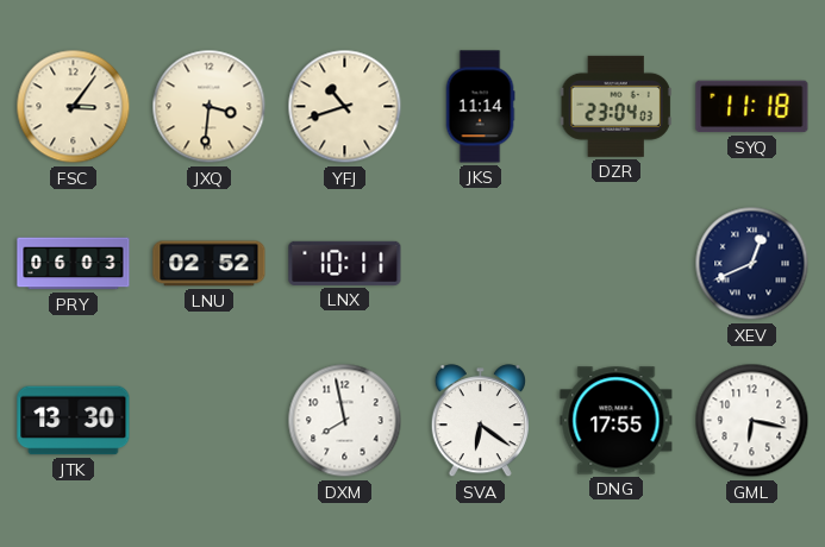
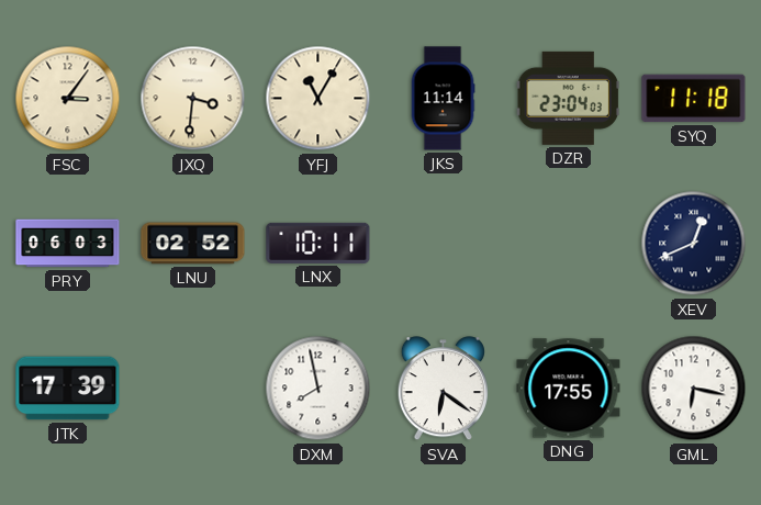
YFJ: 10:42 -> 11:05 (318, 99)
JTK: 13:30 -> 17:39 (68, 389)
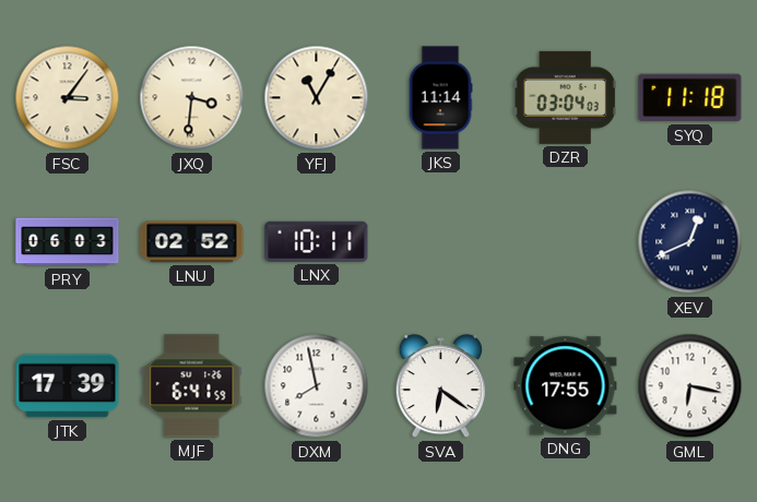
DZR: 23:04 -> 03:04 (565, 97)
MJF: none -> 6:41 (192, 386)
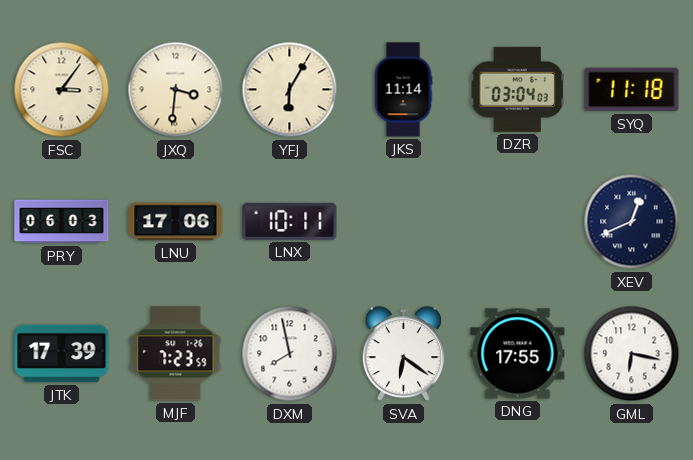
YFJ: 11:05 -> 6:05 (290, 90)
LNU: 02:52 -> 17:06 (176, 222)
MJF: 6:41 -> 7:23 (176, 354)
